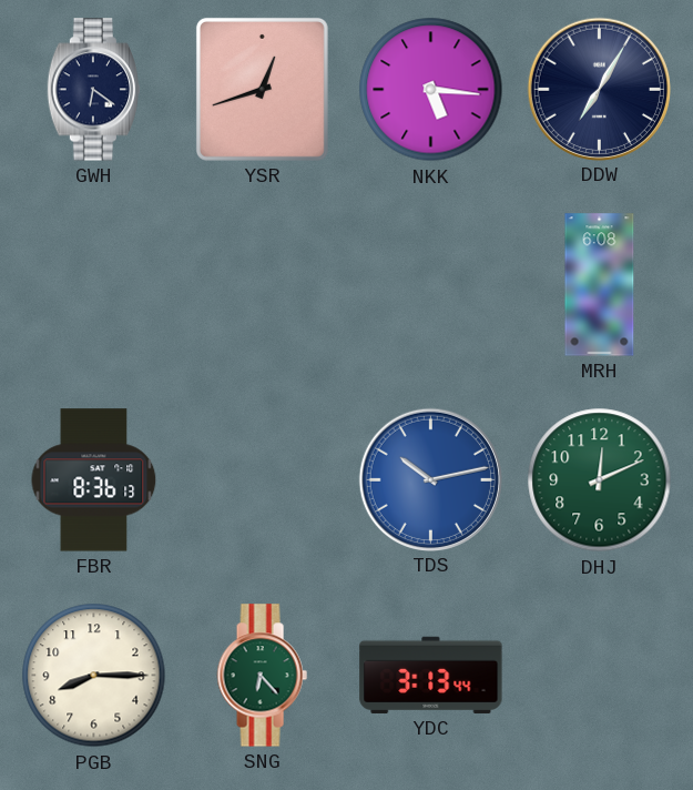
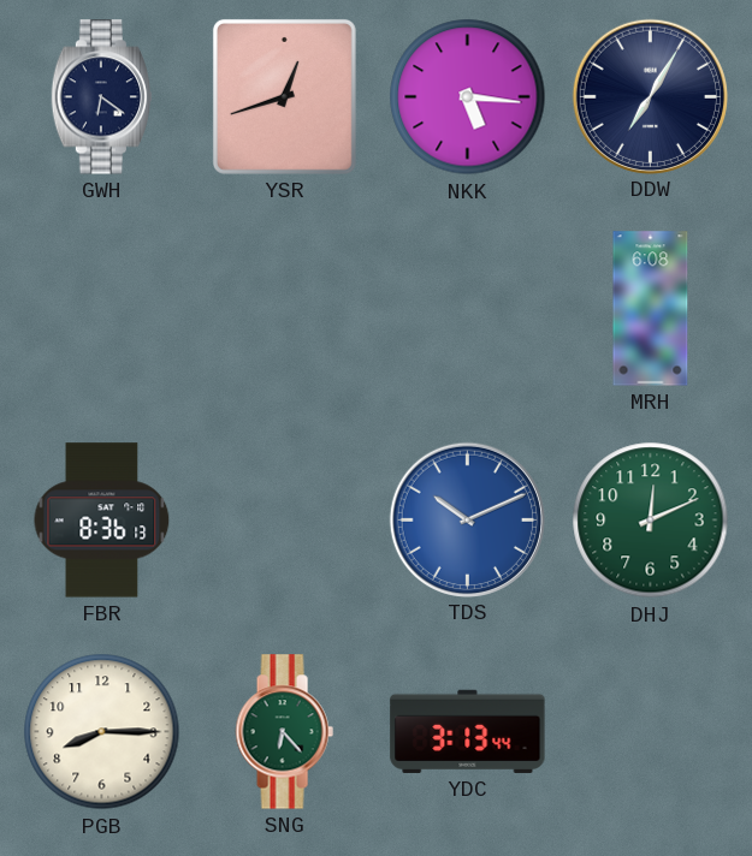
TDS: 10:13 -> 10:11 (467, 519)
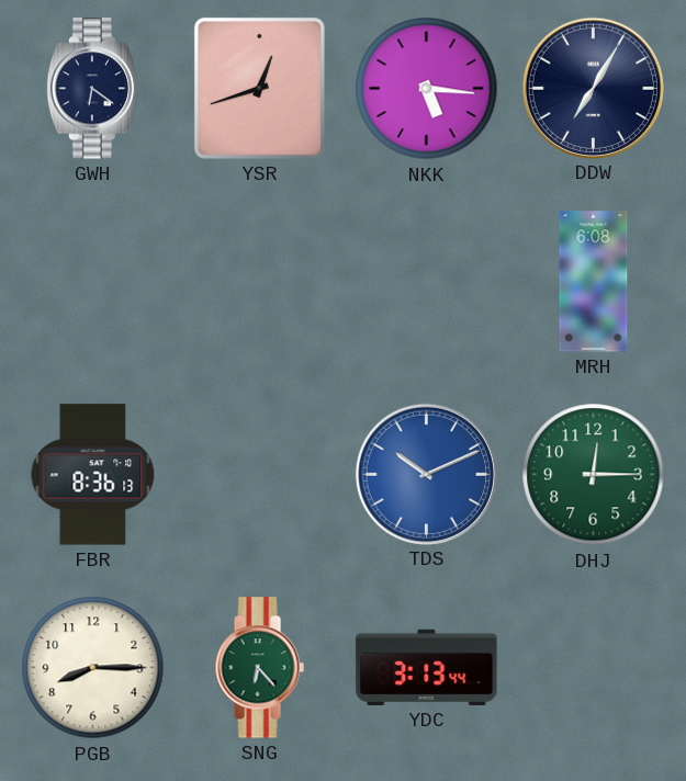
DHJ: 12:11 -> 12:15 (594, 475)
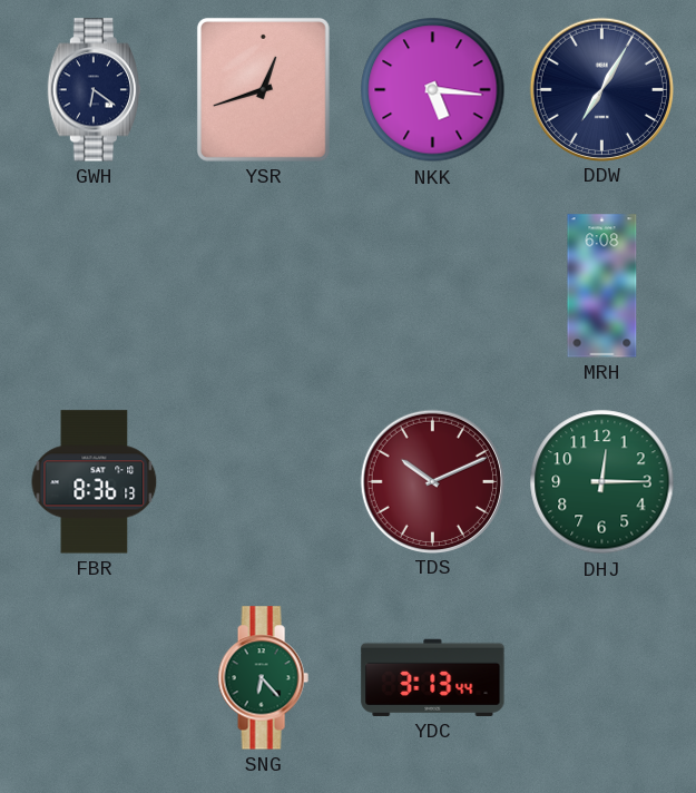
TDS dial: blue -> burgundy (432, 481)
PGB: 8:15 -> none (93, 668)
